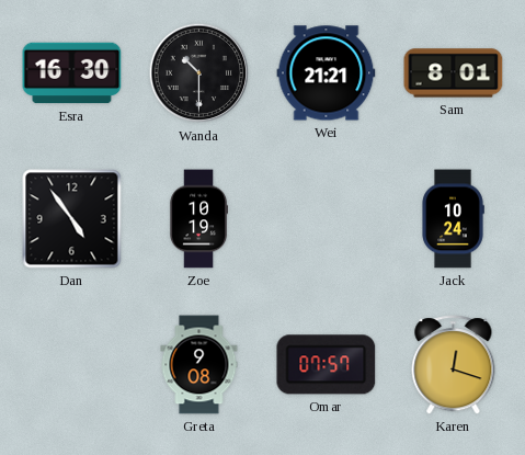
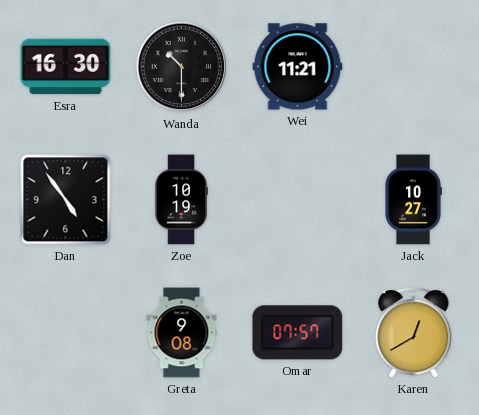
Wei: 21:21 -> 11:21 (298, 67)
Sam: 8:01 -> none (454, 73)
Jack: 10:24 -> 10:27 (413, 200)
Karen: 12:18 -> 12:40 (414, 333)
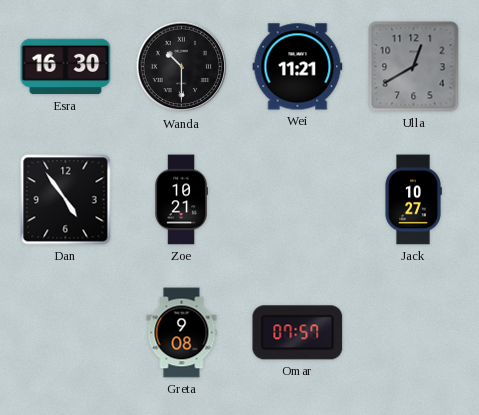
Ulla: none -> 12:40 (414, 67)
Zoe: 10:19 -> 10:21 (181, 200)
Karen: 12:40 -> none (414, 333)
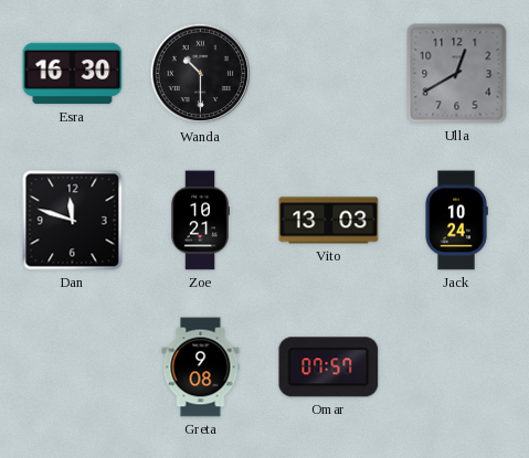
Wei: 11:21 -> none (298, 67)
Dan: 4:54 -> 11:48 (73, 221)
Vito: none -> 13:03 (329, 221)
Jack: 10:27 -> 10:24 (456, 221)
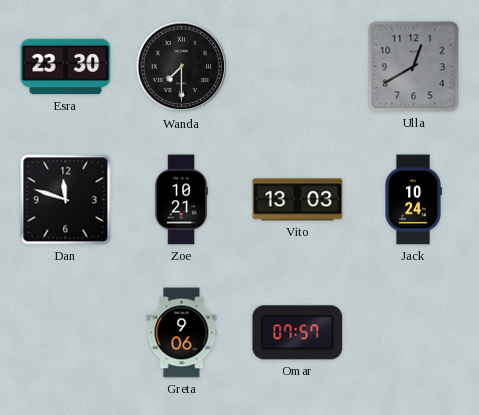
Esra: 16:30 -> 23:30 (66, 67)
Wanda: 10:30 -> 7:30 (182, 67)
Greta: 9:08 -> 9:06 (182, 333)
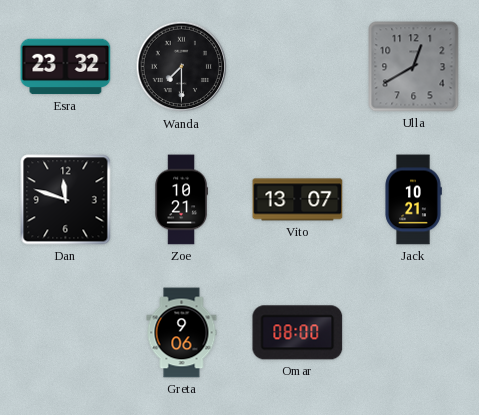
Esra: 23:30 -> 23:32 (66, 67)
Vito: 13:03 -> 13:07 (298, 200)
Jack: 10:24 -> 10:21 (413, 200)
Omar: 07:57 -> 08:00 (298, 333)
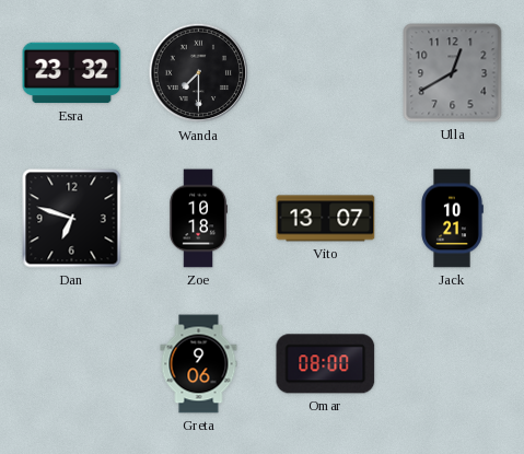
Dan: 11:48 -> 6:48 (72, 219)
Zoe: 10:21 -> 10:18 (198, 219)
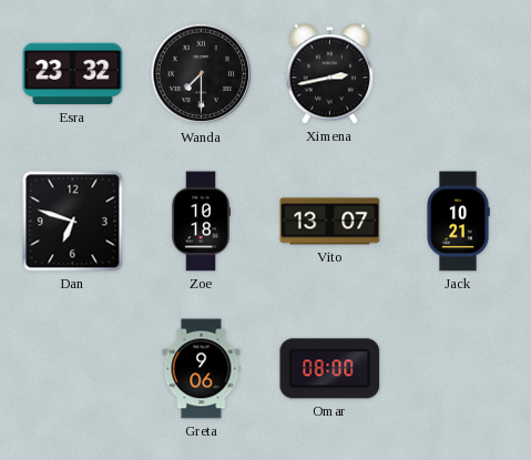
Ximena: none -> 2:43 (330, 74)
Ulla: 12:40 -> none (453, 73)
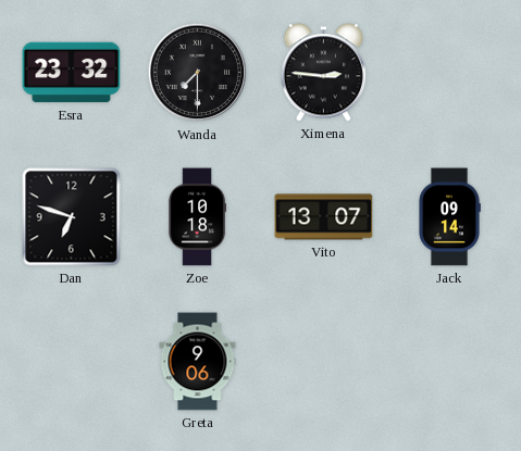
Ximena: 2:43 -> 2:46 (324, 73)
Jack: 10:21 -> 09:14 (449, 217)
Omar: 08:00 -> none (330, 369)
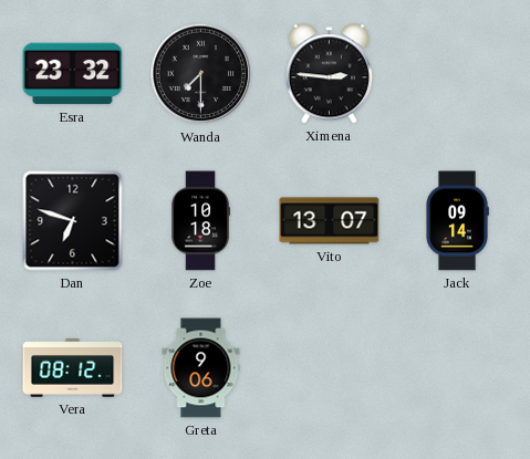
Vera: none -> 08:12 (73, 368)
